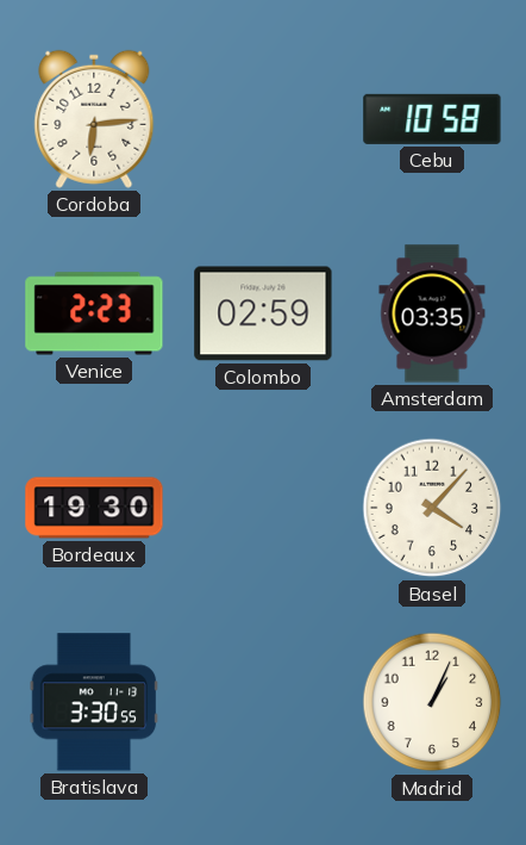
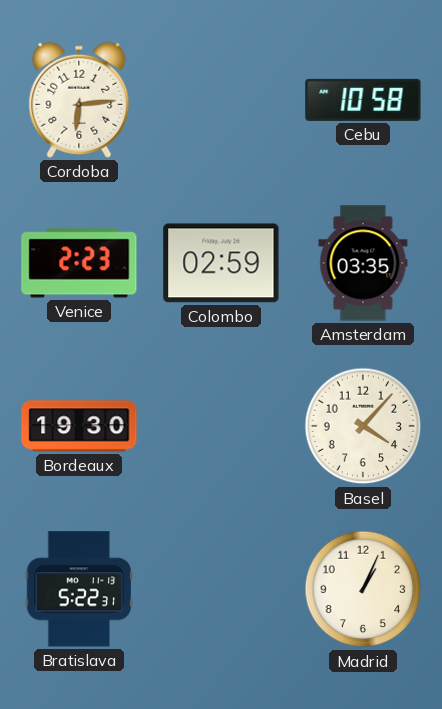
Bratislava: 3:30 -> 5:22 (79, 589)
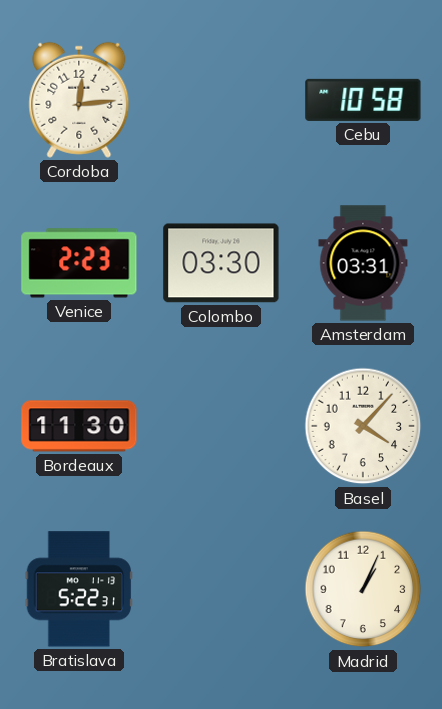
Cordoba: 6:14 -> 12:14 (79, 100)
Colombo: 02:59 -> 03:30 (221, 263)
Amsterdam: 03:35 -> 03:31 (363, 263)
Bordeaux: 19:30 -> 11:30 (79, 426)
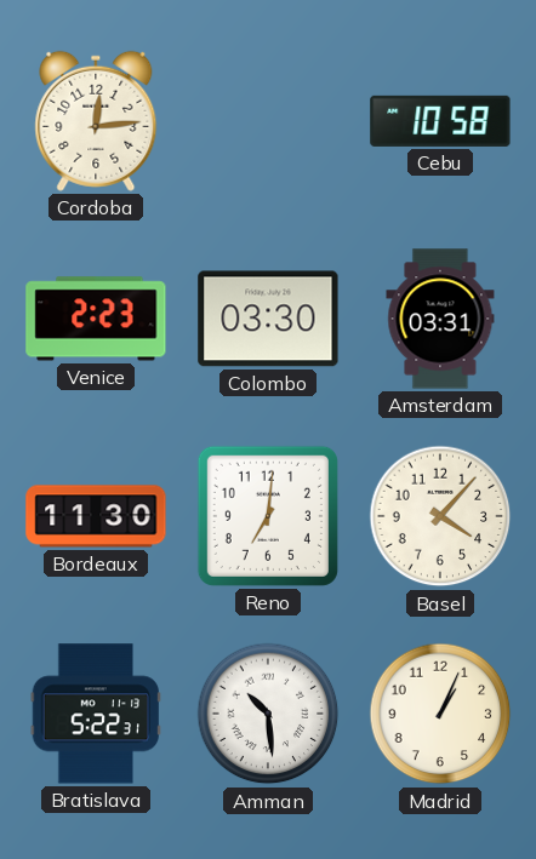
Reno: none -> 7:01 (268, 516)
Amman: none -> 10:29 (268, 714)
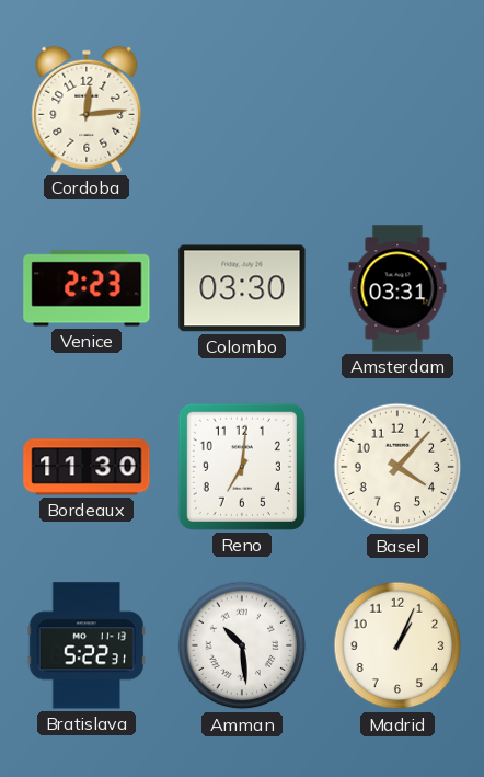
Cebu: 10:58 -> none (440, 121)
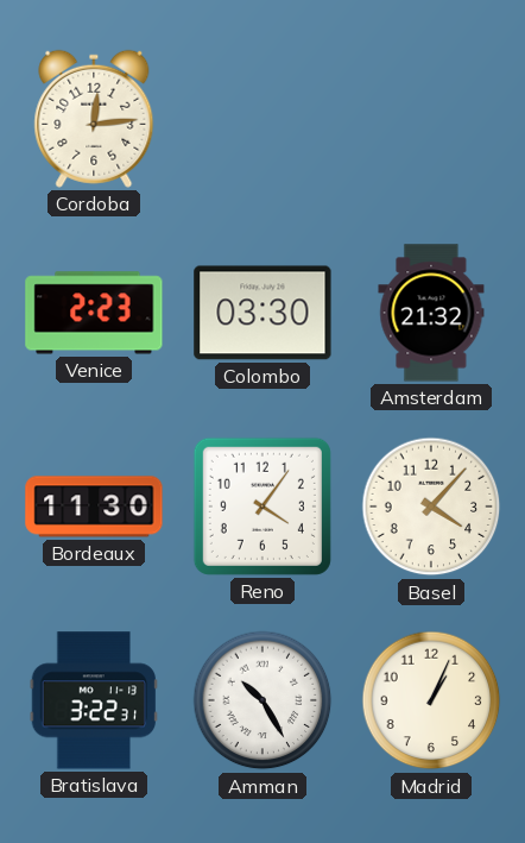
Amsterdam: 03:31 -> 21:32 (431, 313)
Reno: 7:01 -> 4:06 (262, 507)
Bratislava: 5:22 -> 3:22 (94, 700)
Amman: 10:29 -> 10:25 (262, 700)
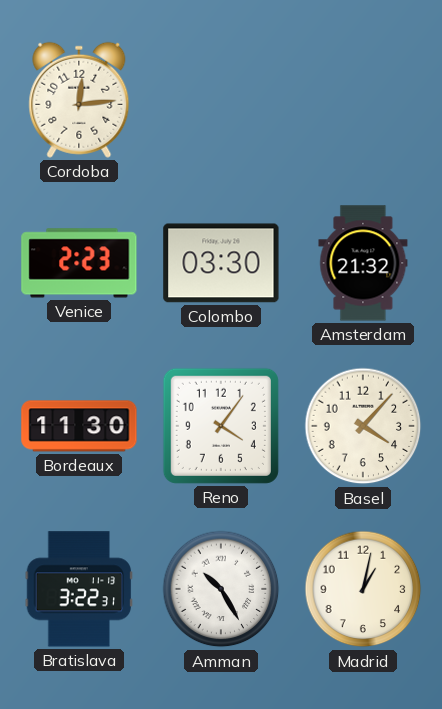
Madrid: 1:04 -> 1:02 (363, 589)
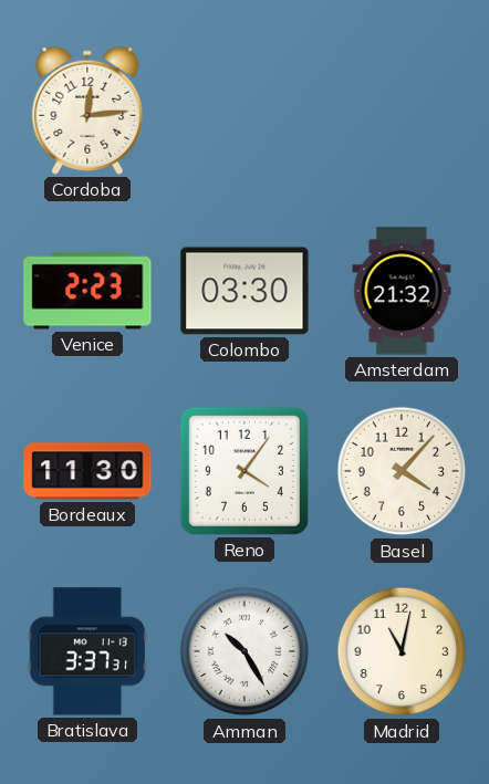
Bratislava: 3:22 -> 3:37 (87, 651)
Madrid: 1:02 -> 11:02 (402, 651)
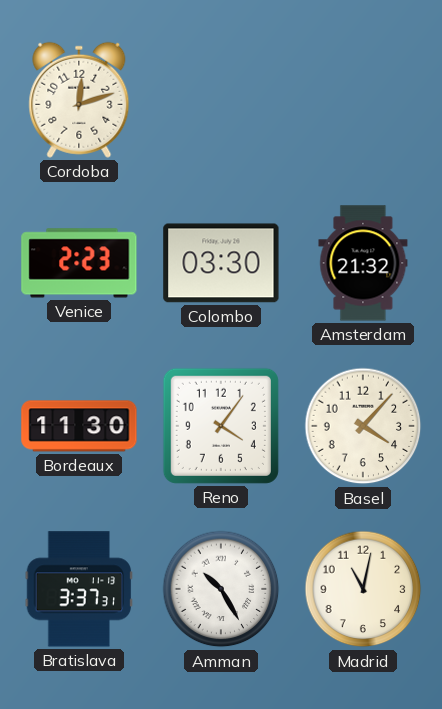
Cordoba: 12:14 -> 12:12 (79, 100)
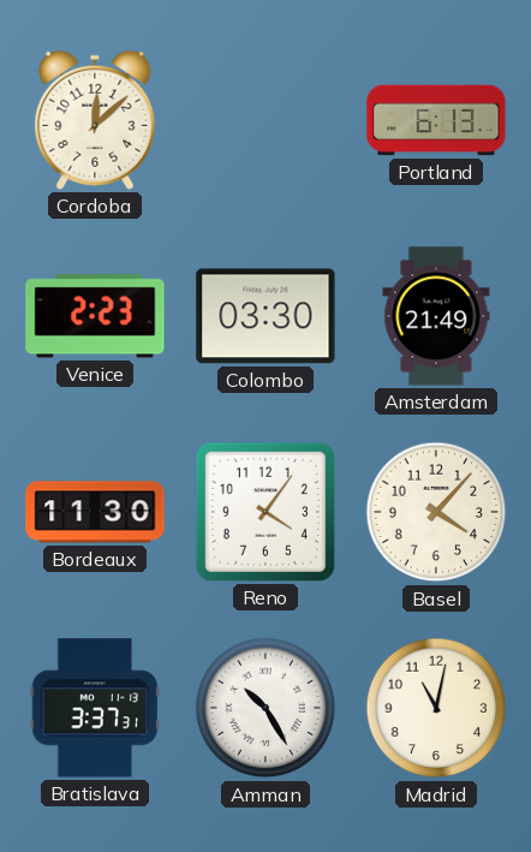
Cordoba: 12:12 -> 12:08 (95, 120)
Portland: none -> 6:13 (436, 120)
Amsterdam: 21:32 -> 21:49 (436, 316)
